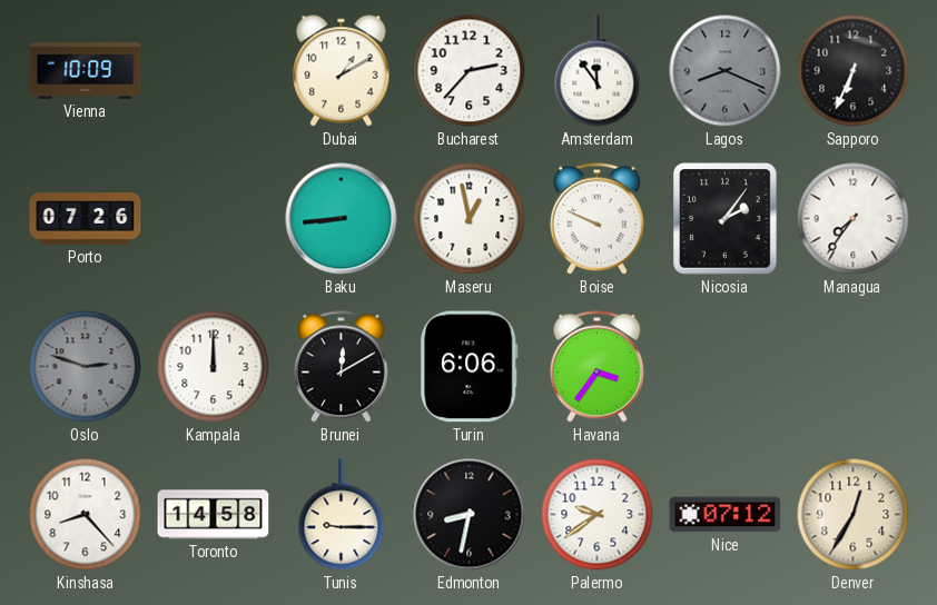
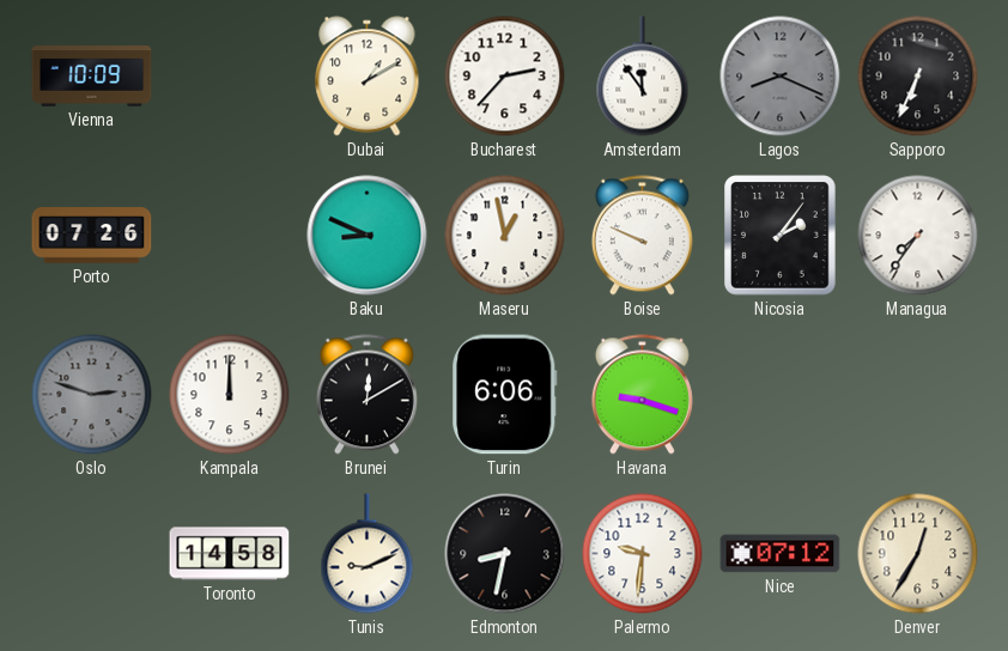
Baku: 8:44 -> 8:49 (368, 236)
Havana: 3:36 -> 9:18 (642, 395)
Kinshasa: 8:23 -> none (86, 515)
Tunis: 9:15 -> 9:11 (368, 554)
Palermo: 9:39 -> 9:31 (643, 554)
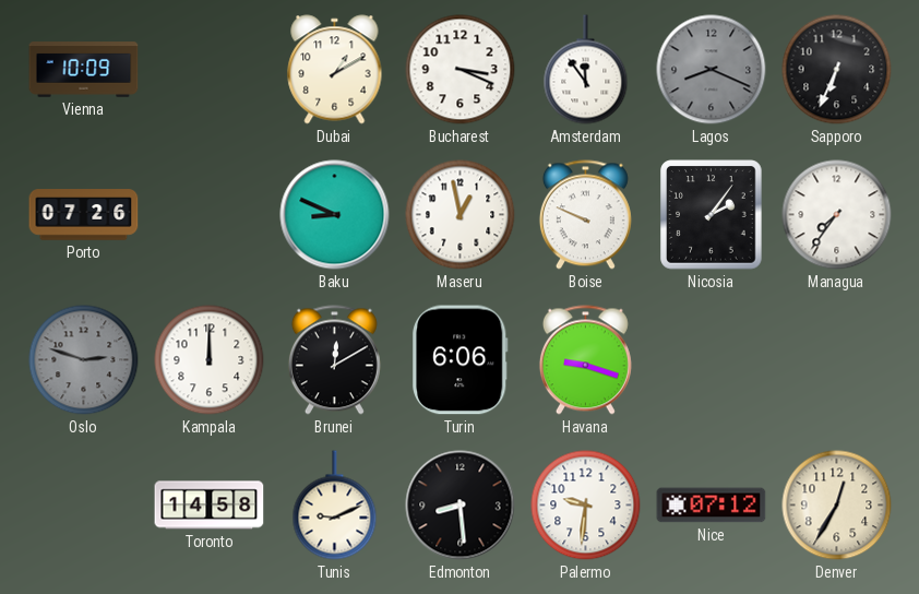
Bucharest: 2:37 -> 3:19 (461, 70)
Edmonton: 8:32 -> 8:29 (461, 506)
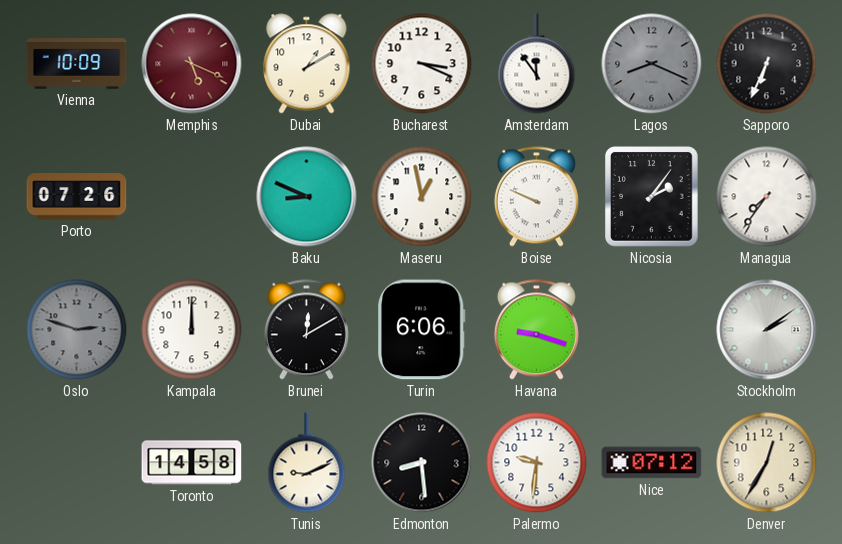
Memphis: none -> 5:19 (192, 64)
Stockholm: none -> 2:09 (767, 330)
